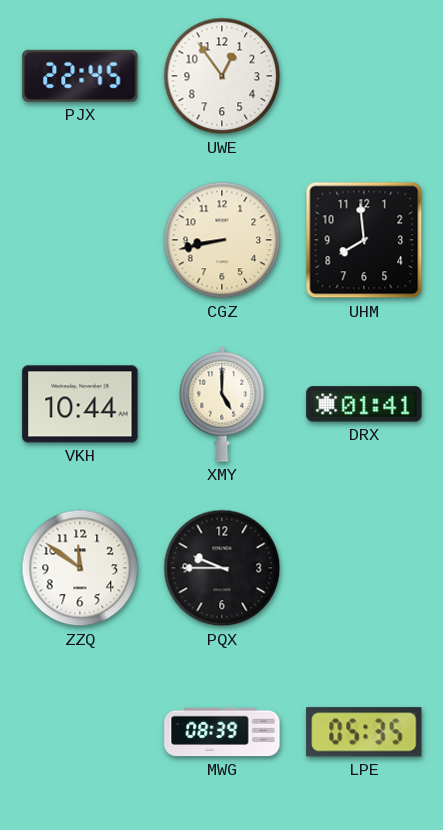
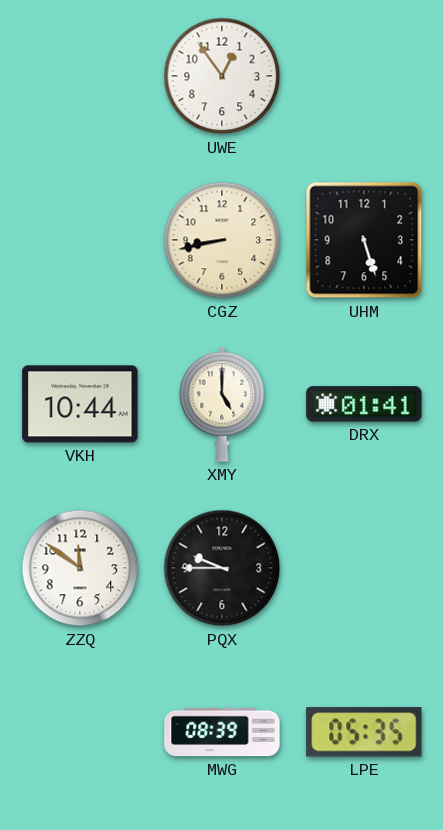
PJX: 22:45 -> none (80, 76)
UHM: 7:59 -> 5:27 (364, 240)
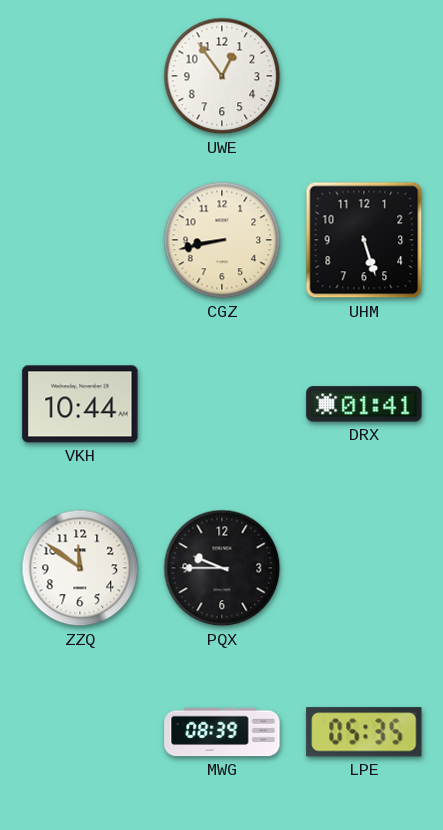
XMY: 5:00 -> none (222, 404)
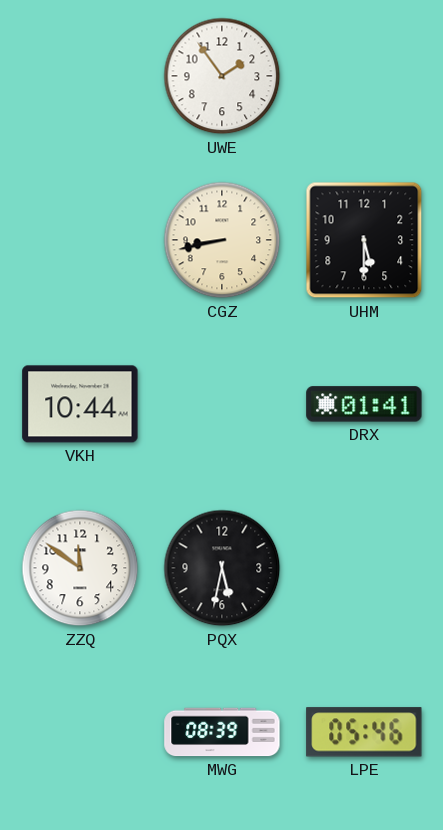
UWE: 12:54 -> 1:54 (222, 76)
UHM: 5:27 -> 5:30 (364, 240)
PQX: 9:45 -> 5:32 (222, 568)
LPE: 05:35 -> 05:46 (364, 732)
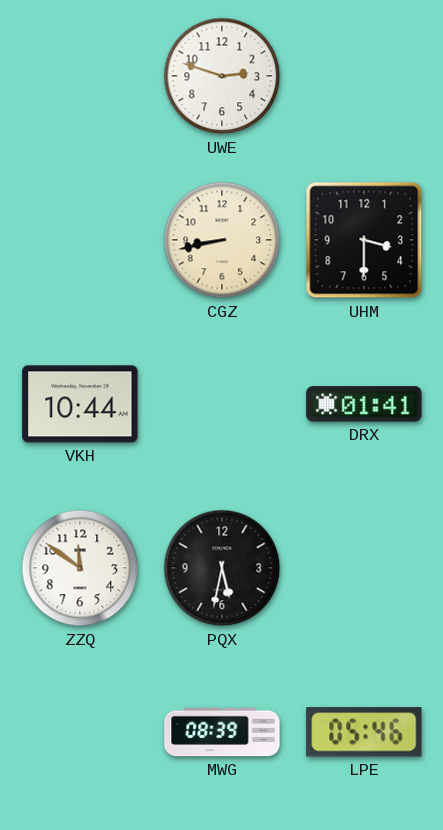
UWE: 1:54 -> 2:48 (222, 76)
UHM: 5:30 -> 3:30 (364, 240)
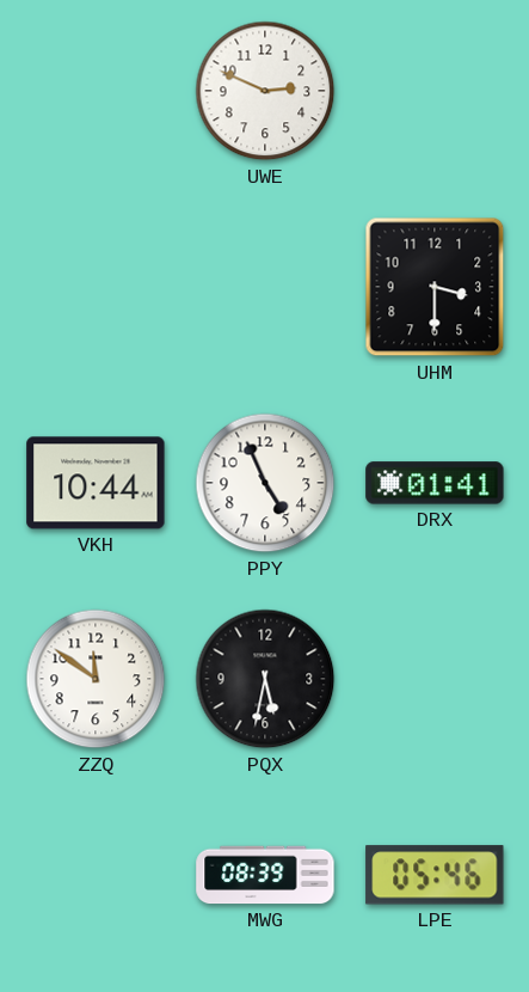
UWE: 2:48 -> 2:49 (265, 91)
CGZ: 8:43 -> none (222, 240)
PPY: none -> 4:56 (265, 483)
